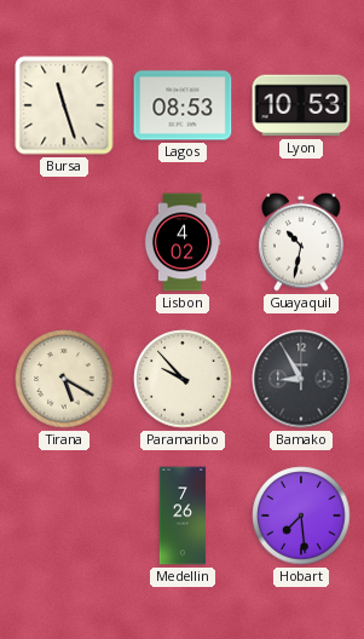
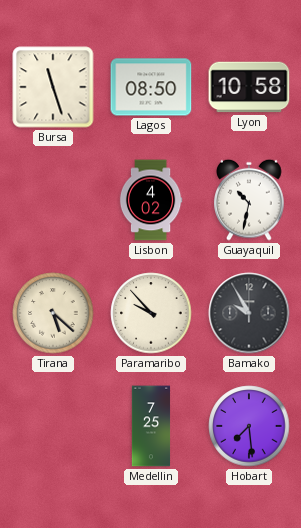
Lagos: 08:53 -> 08:50 (151, 87)
Lyon: 10:53 -> 10:58 (249, 87)
Tirana: 5:20 -> 5:22 (53, 313)
Bamako: 8:55 -> 9:55 (249, 313)
Medellin: 7:26 -> 7:25 (151, 426)
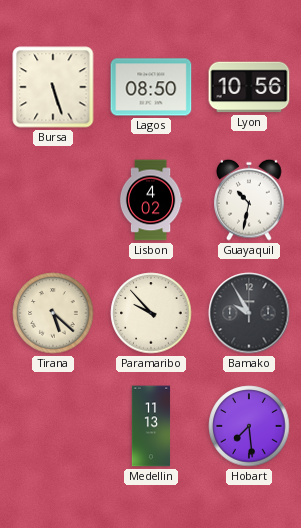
Bursa: 11:27 -> 5:27 (53, 87)
Lyon: 10:58 -> 10:56 (249, 87)
Medellin: 7:25 -> 11:13 (151, 426)
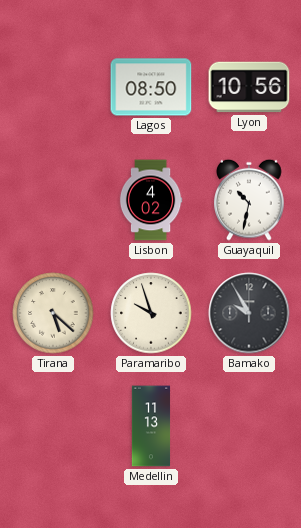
Bursa: 5:27 -> none (53, 87)
Paramaribo: 9:53 -> 9:57 (151, 313)
Hobart: 7:29 -> none (249, 426)
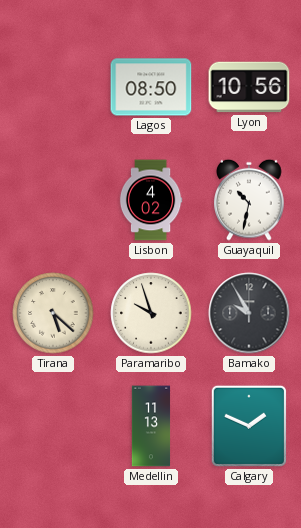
Calgary: none -> 1:49 (249, 426)
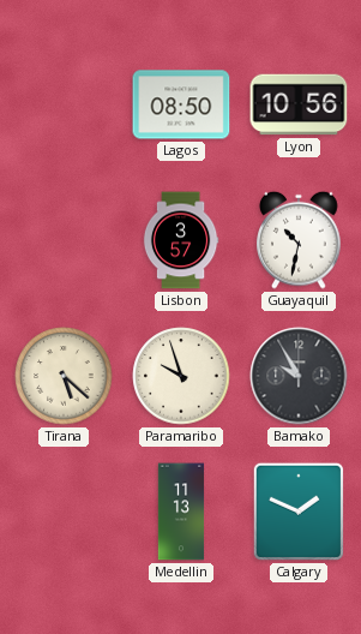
Lisbon: 4:02 -> 3:57 (181, 240)
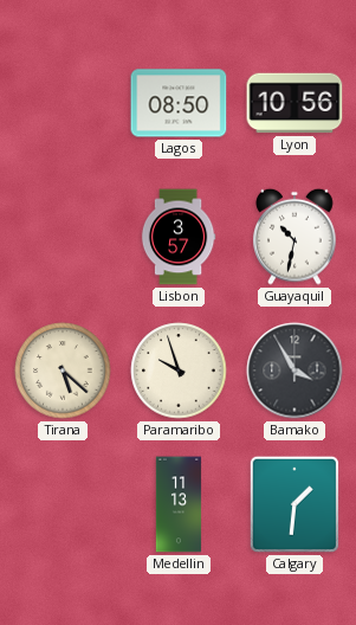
Bamako: 9:55 -> 3:55 (294, 371)
Calgary: 1:49 -> 1:31 (294, 504)
